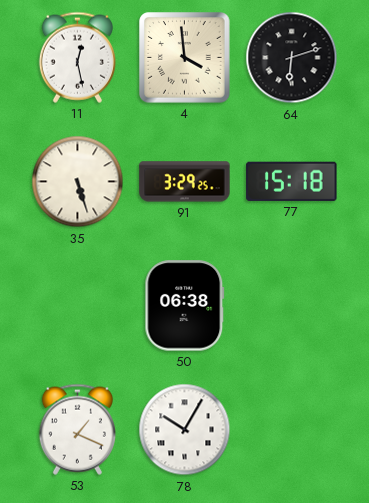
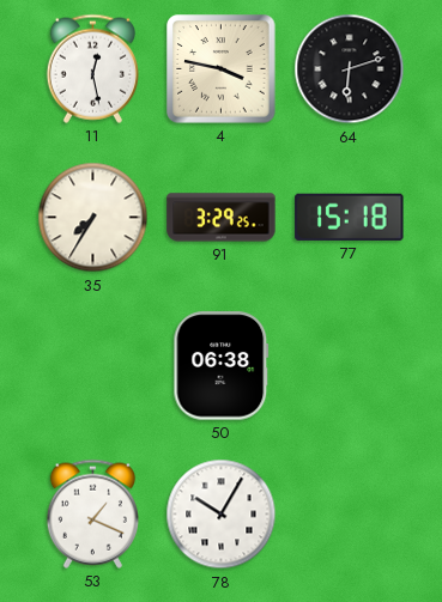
4: 3:59 -> 3:47 (222, 69)
35: 5:27 -> 7:35 (93, 218)
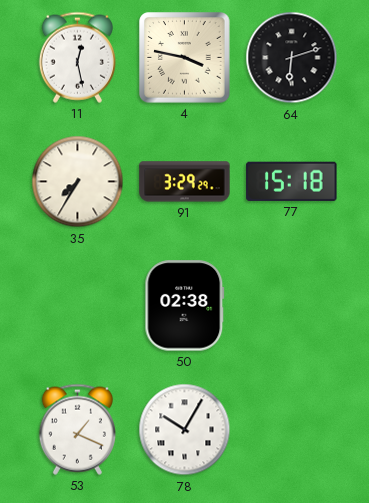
91: 3:29:25 -> 3:29:29 (185, 182)
50: 06:38 -> 02:38 (185, 306)
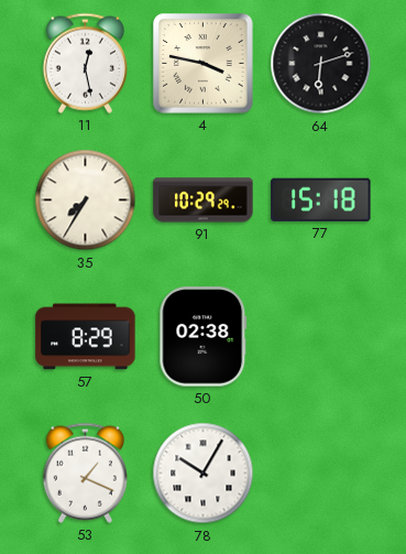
91: 3:29 -> 10:29 (204, 200)
57: none -> 8:29 (86, 337)
